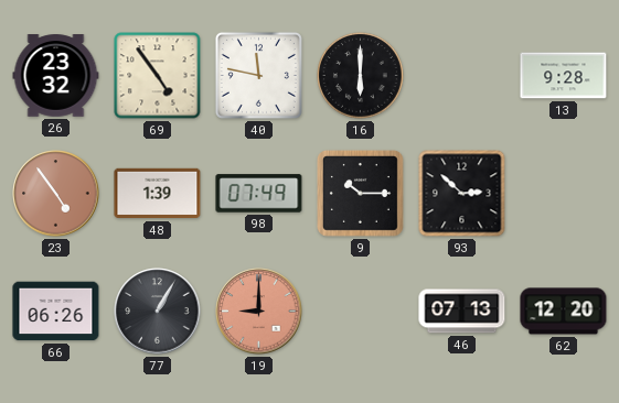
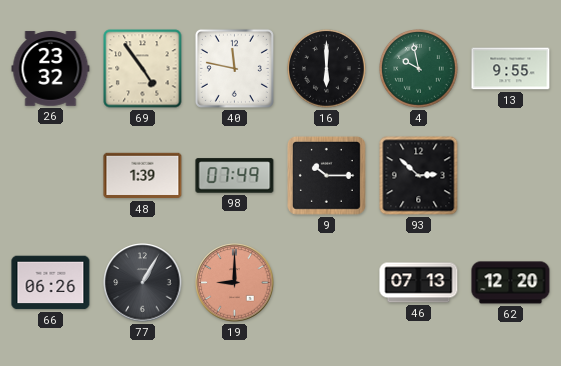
4: none -> 9:58 (419, 69)
13: 9:28 -> 9:55 (511, 69)
23: 4:54 -> none (56, 194)
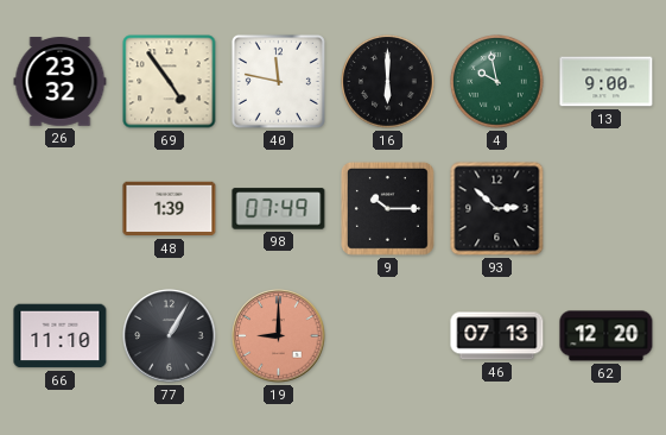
13: 9:55 -> 9:00 (607, 82)
66: 06:26 -> 11:10 (61, 336)
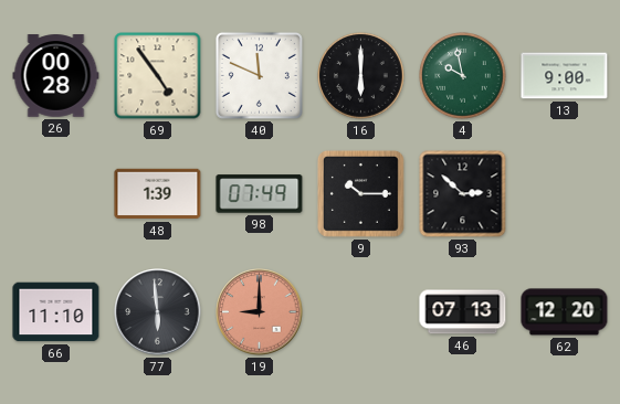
26: 23:32 -> 00:28 (56, 76)
40: 11:47 -> 11:49 (259, 75)
77: 1:05 -> 5:59 (158, 312)
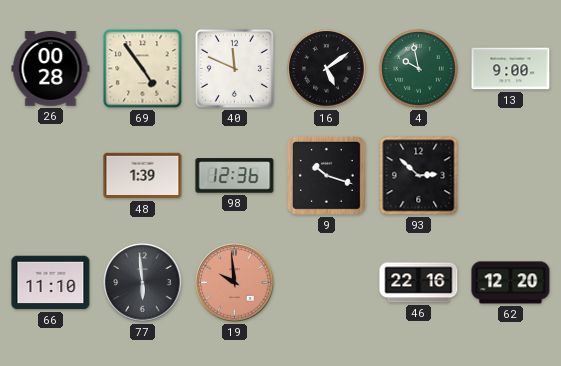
16: 6:00 -> 5:09 (327, 69)
98: 07:49 -> 12:36 (235, 176)
9: 10:15 -> 10:18 (326, 175)
19: 9:00 -> 9:59 (235, 283)
46: 07:13 -> 22:16 (419, 283)
